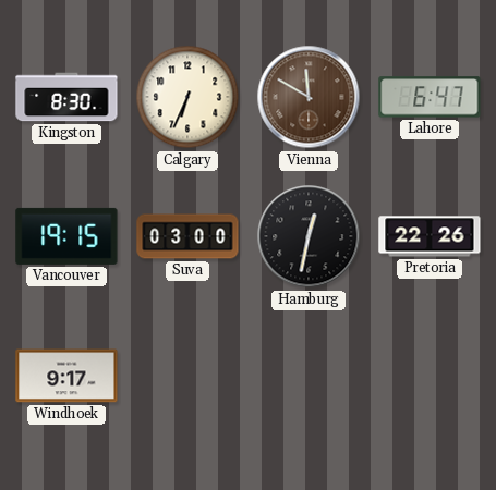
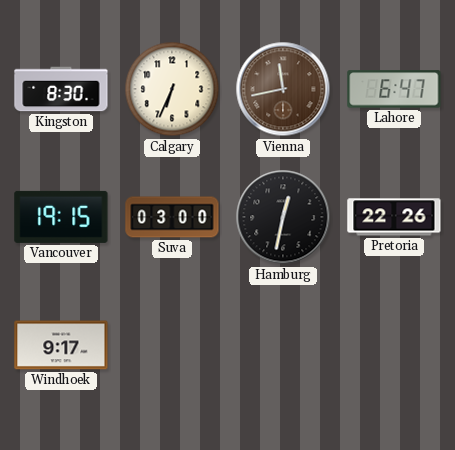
Vienna: 11:50 -> 11:43 (283, 89)
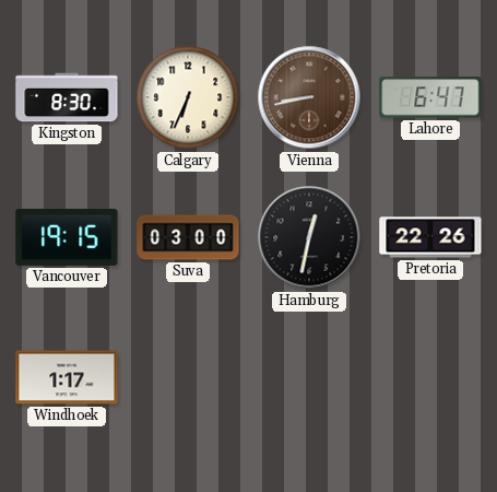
Vienna: 11:43 -> 8:43 (309, 97)
Windhoek: 9:17 -> 1:17 (67, 377)
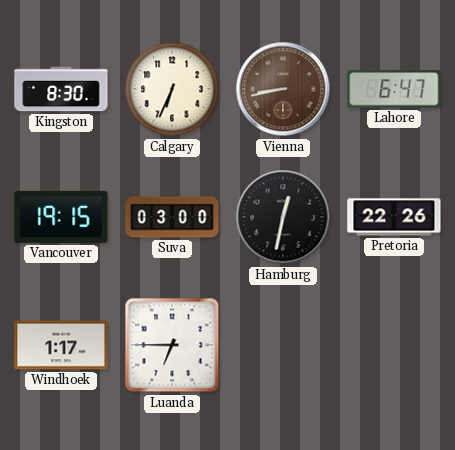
Luanda: none -> 6:45 (172, 345)
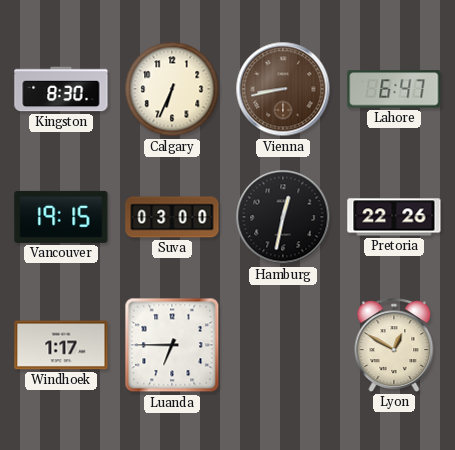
Lyon: none -> 12:50 (394, 345)
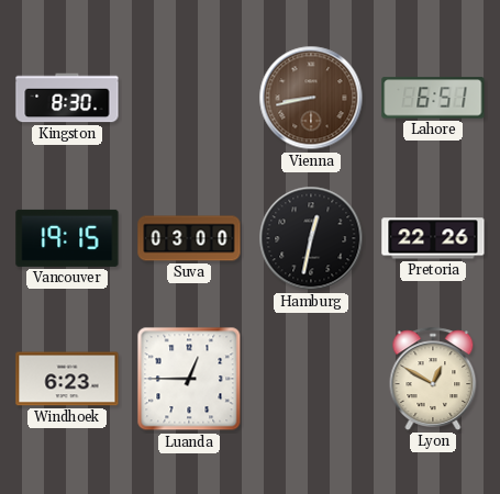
Calgary: 6:34 -> none (172, 89)
Lahore: 6:47 -> 6:51 (433, 98)
Windhoek: 1:17 -> 6:23 (67, 379)
Luanda: 6:45 -> 12:45 (189, 379)
